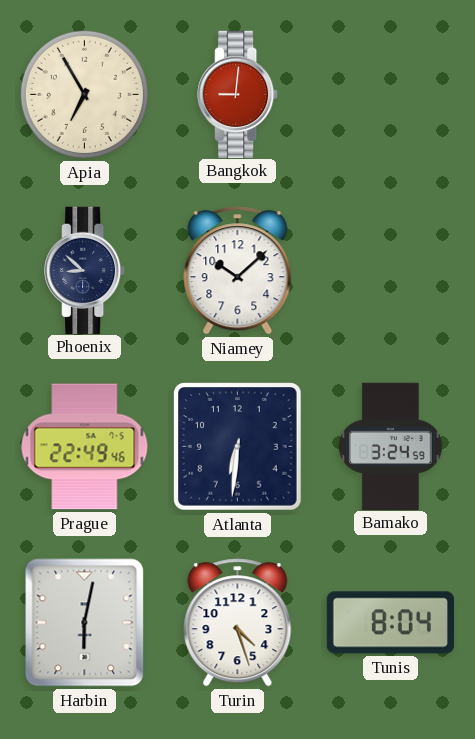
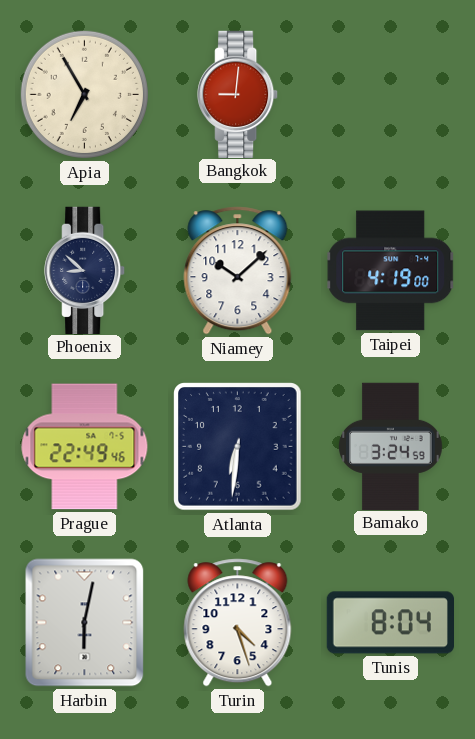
Taipei: none -> 4:19 (391, 271)
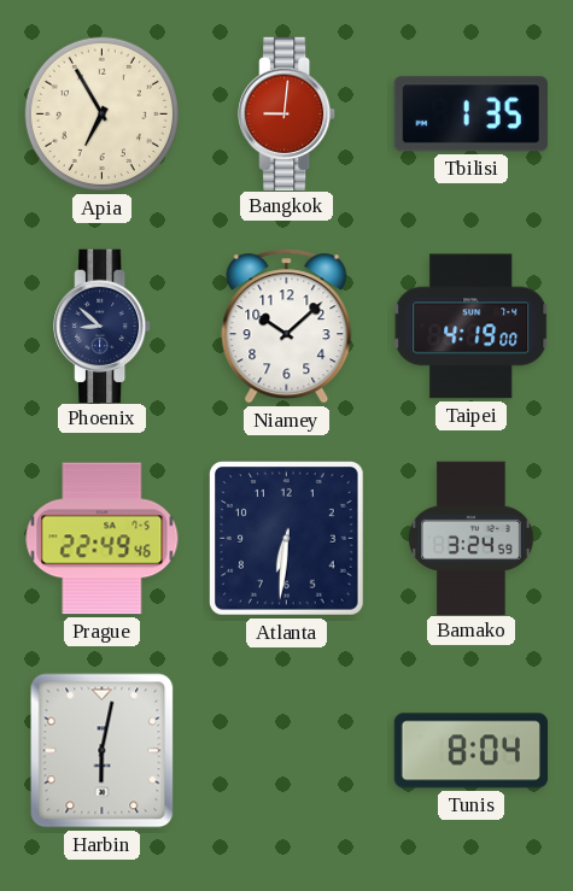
Tbilisi: none -> 1:35 (470, 115)
Turin: 4:27 -> none (238, 623)
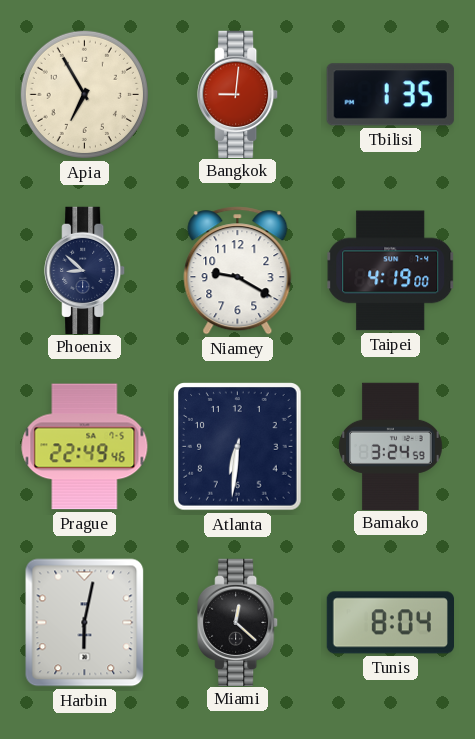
Niamey: 10:08 -> 9:20 (238, 271)
Miami: none -> 12:22 (238, 622)
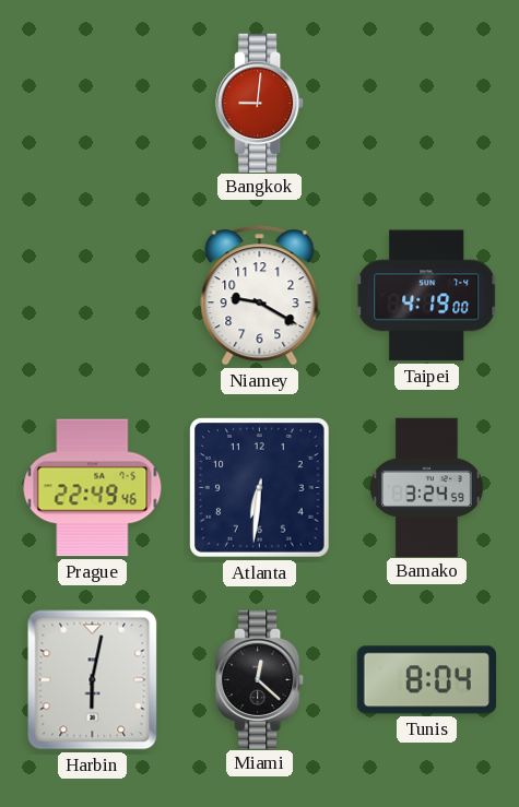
Apia: 6:55 -> none (84, 94)
Tbilisi: 1:35 -> none (390, 95)
Phoenix: 8:52 -> none (85, 270)
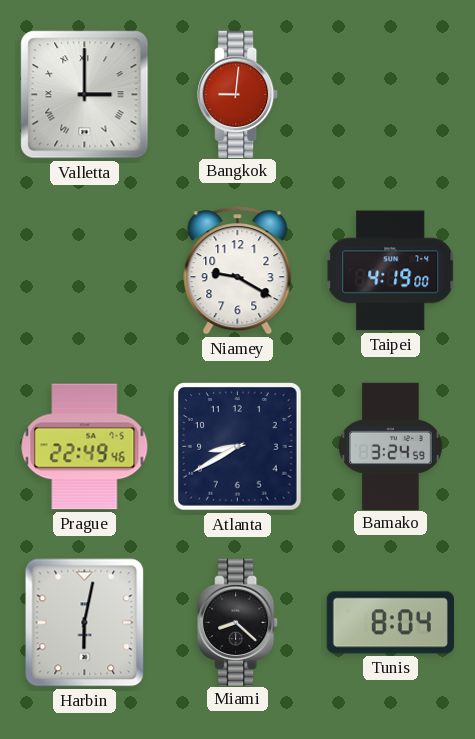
Valletta: none -> 3:00 (85, 95)
Atlanta: 6:31 -> 8:40 (238, 447)
Miami: 12:22 -> 8:22 (238, 622)
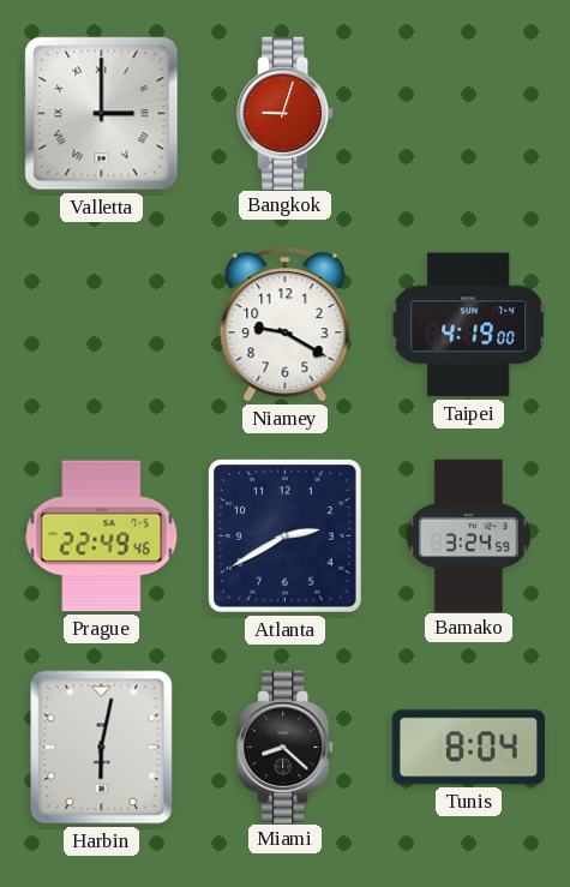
Bangkok: 9:01 -> 9:03 (286, 113)
Atlanta: 8:40 -> 2:40 (286, 537)
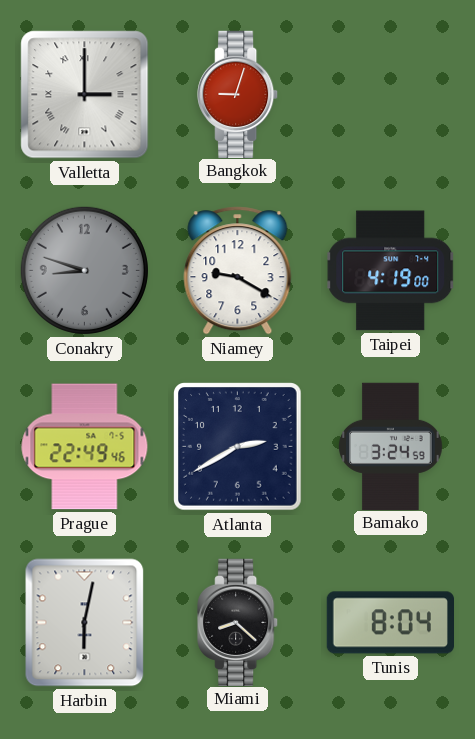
Conakry: none -> 8:48 (84, 270)
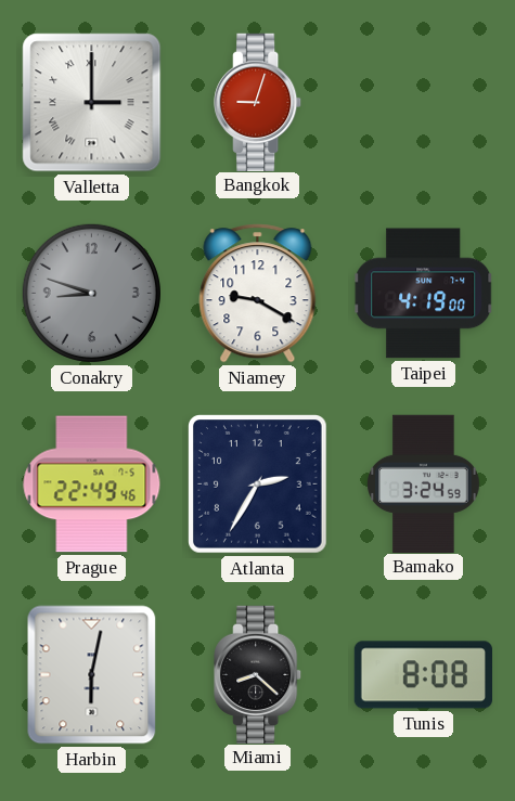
Atlanta: 2:40 -> 2:35 (258, 485)
Tunis: 8:04 -> 8:08 (423, 675)
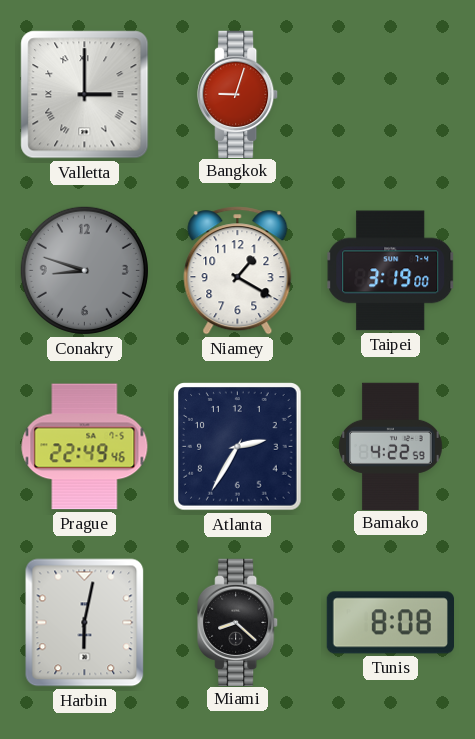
Niamey: 9:20 -> 1:20 (238, 271)
Taipei: 4:19 -> 3:19 (391, 271)
Bamako: 3:24 -> 4:22 (391, 446)
